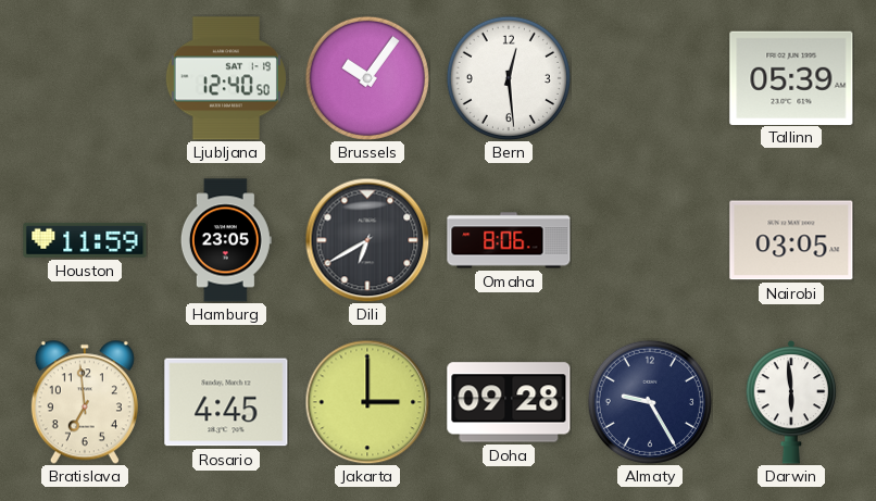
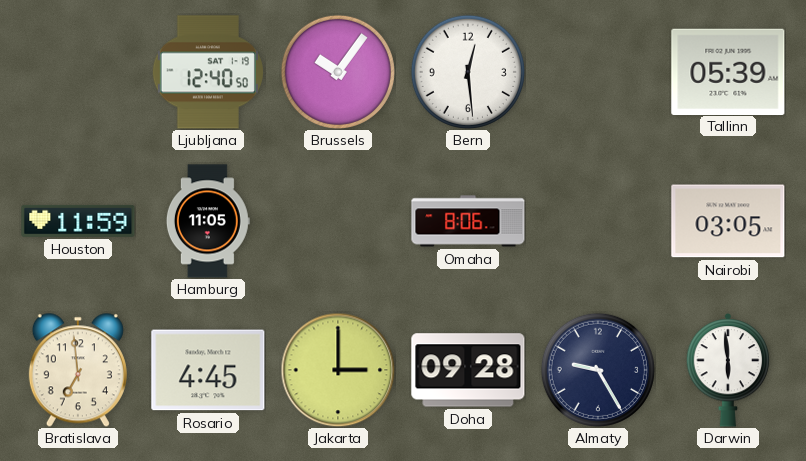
Hamburg: 23:05 -> 11:05 (208, 221)
Dili: 6:40 -> none (367, 240)
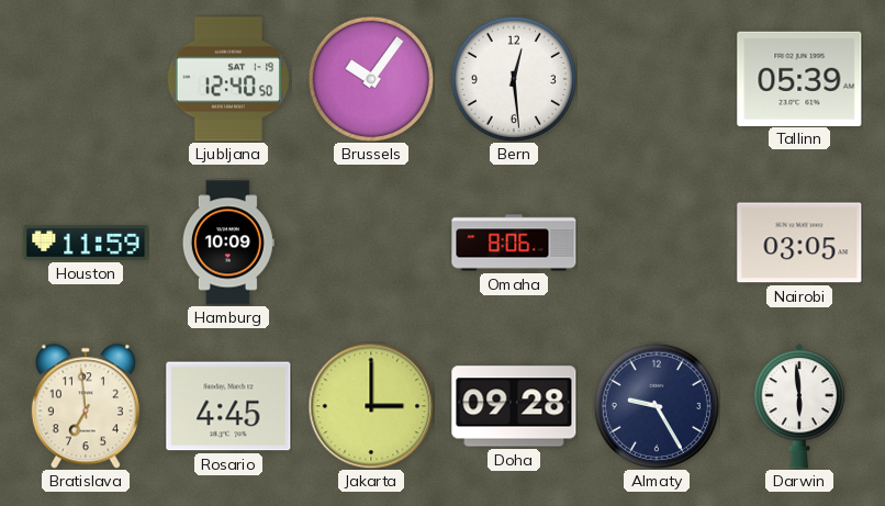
Hamburg: 11:05 -> 10:09 (228, 243)
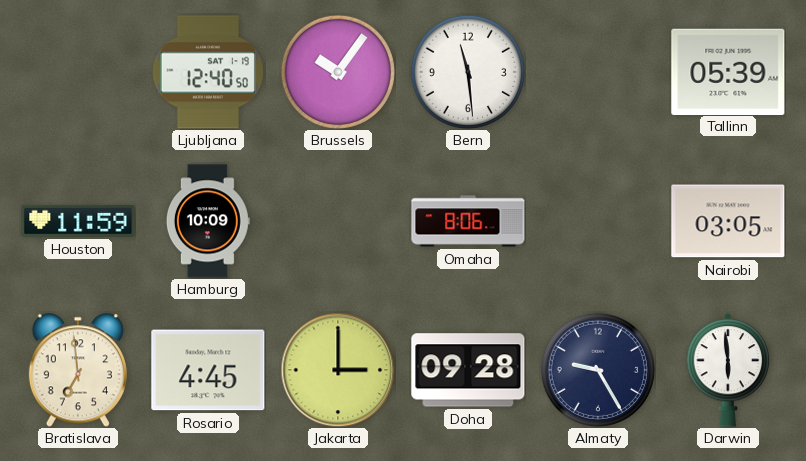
Bern: 12:29 -> 11:29 (468, 72)
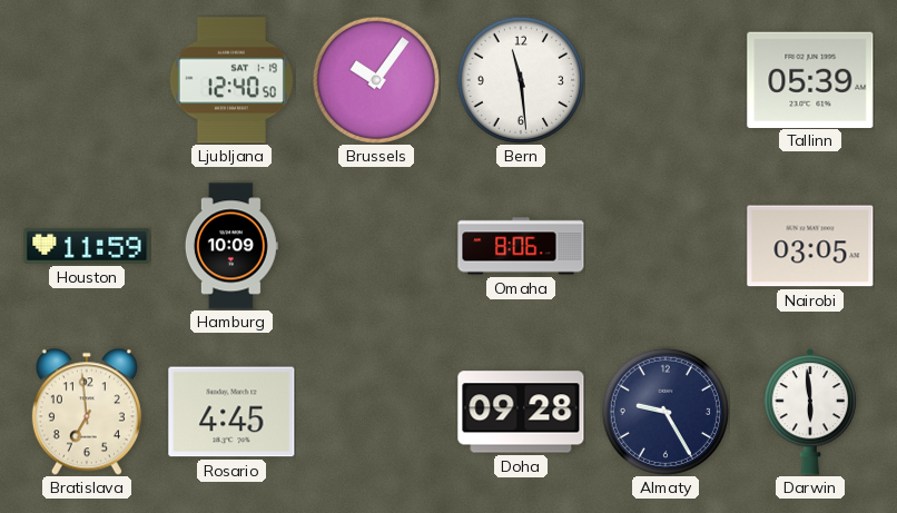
Jakarta: 3:00 -> none (338, 370)
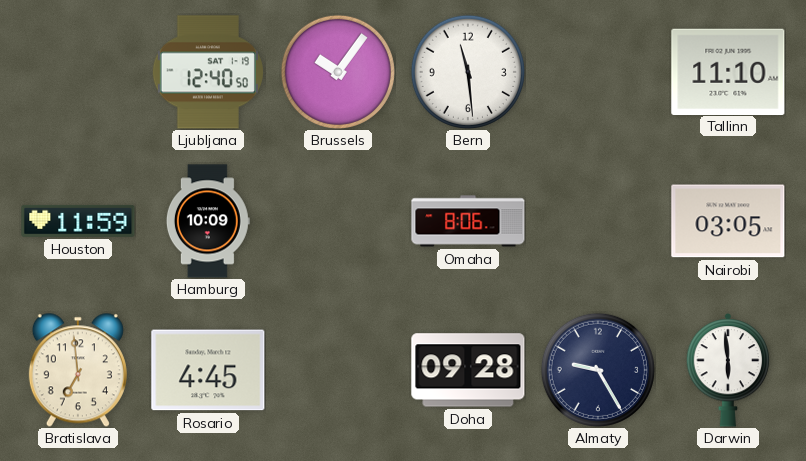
Tallinn: 05:39 -> 11:10 (728, 71)
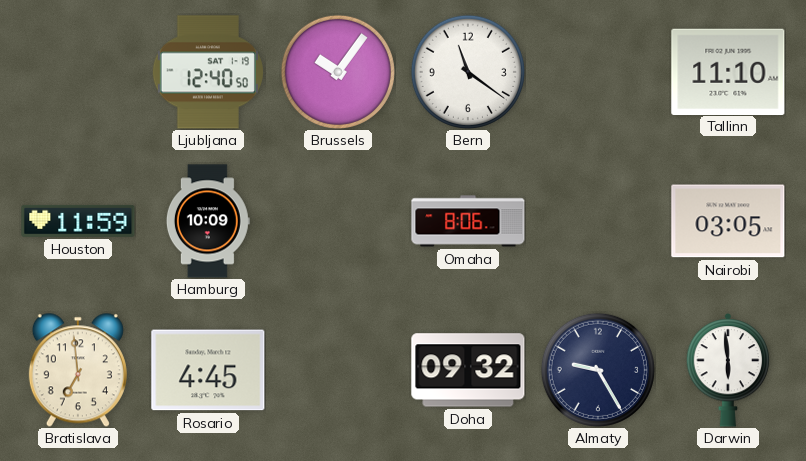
Bern: 11:29 -> 11:21 (468, 72)
Doha: 09:28 -> 09:32 (468, 370)
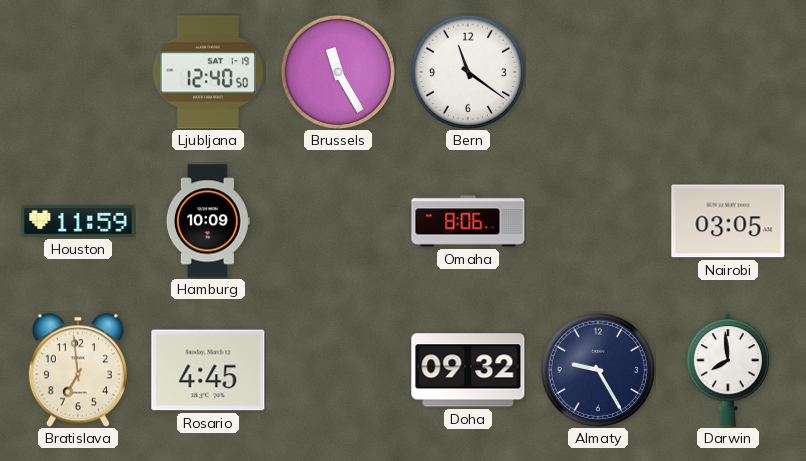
Brussels: 10:06 -> 11:25 (338, 72)
Tallinn: 11:10 -> none (728, 71)
Darwin: 5:59 -> 7:59 (728, 371)
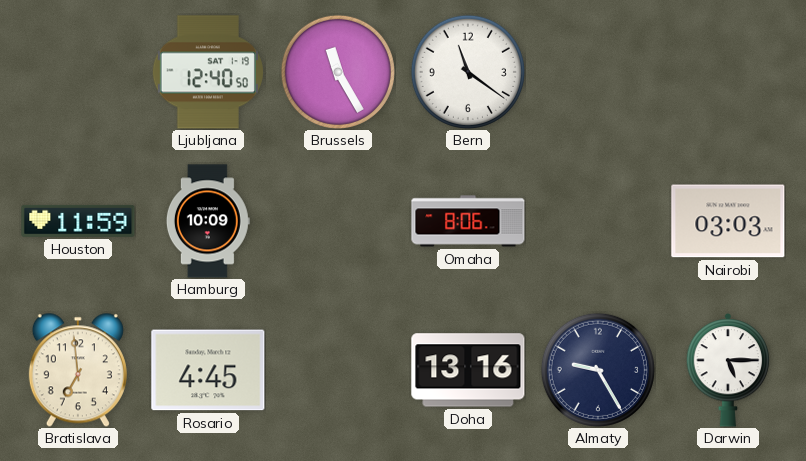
Nairobi: 03:05 -> 03:03 (728, 221)
Doha: 09:32 -> 13:16 (468, 370)
Darwin: 7:59 -> 5:15 (728, 371)
